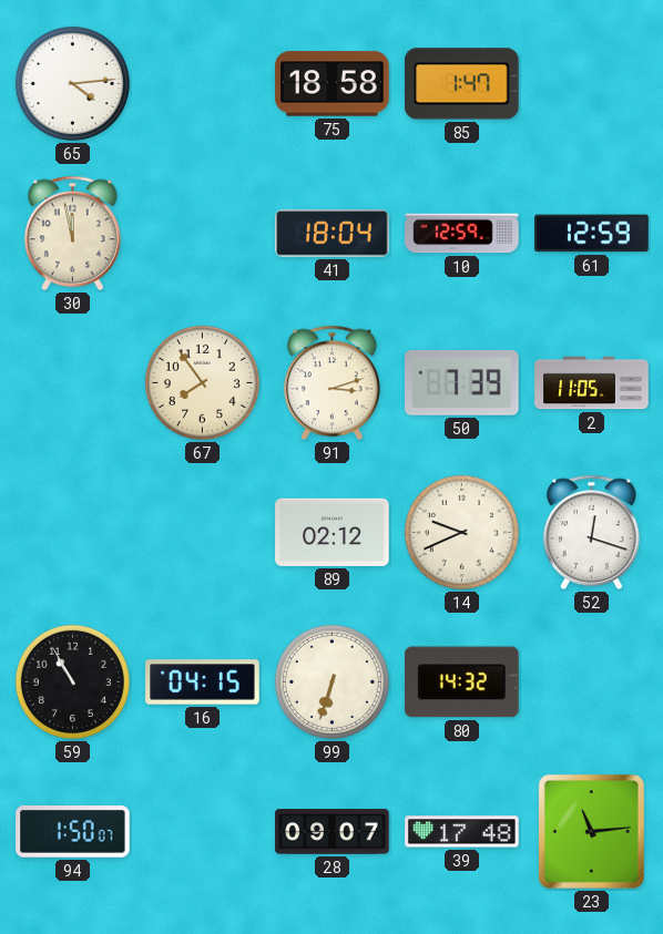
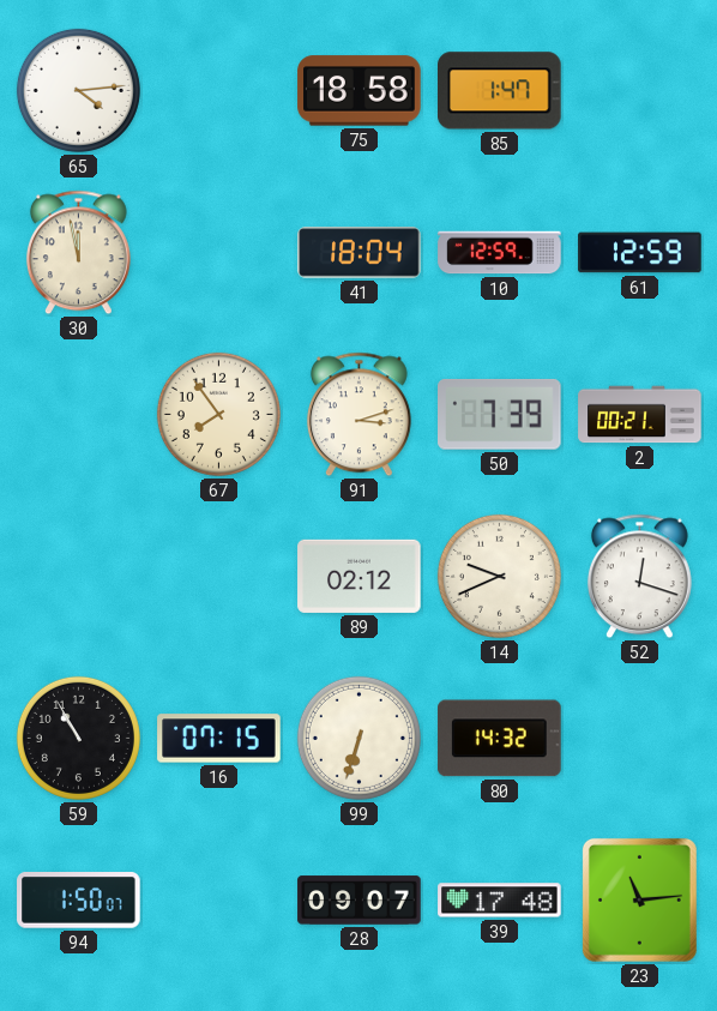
2: 11:05 -> 00:21 (640, 415)
16: 04:15 -> 07:15 (219, 739)
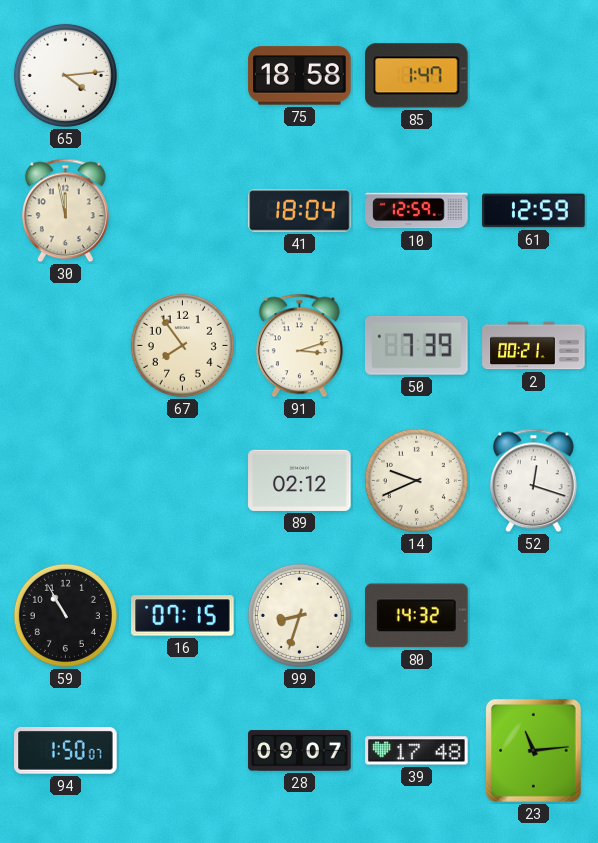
99: 6:33 -> 8:33 (299, 615)
